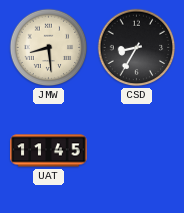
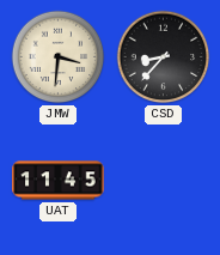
JMW: 8:29 -> 3:31 (59, 57)
CSD: 8:35 -> 8:37 (164, 57)
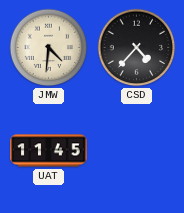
JMW: 3:31 -> 4:31 (49, 48)
CSD: 8:37 -> 4:37 (137, 48)
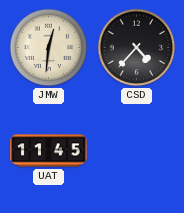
JMW: 4:31 -> 12:31 (49, 48)
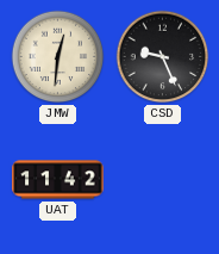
CSD: 4:37 -> 9:26 (163, 57)
UAT: 11:45 -> 11:42 (58, 180)
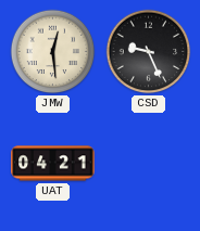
JMW: 12:31 -> 12:29 (53, 52)
UAT: 11:42 -> 04:21 (53, 164)
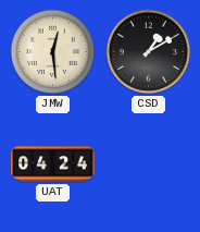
CSD: 9:26 -> 1:10 (149, 52)
UAT: 04:21 -> 04:24 (53, 164)
